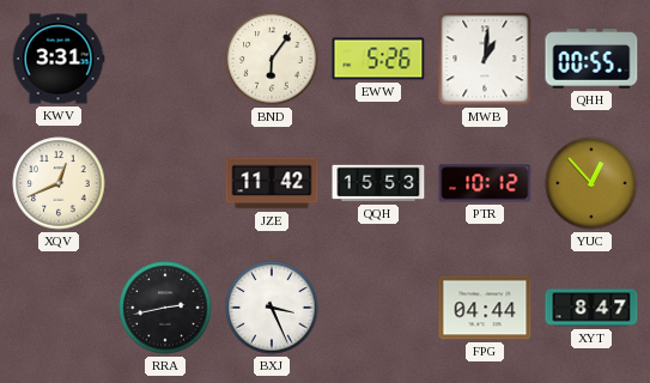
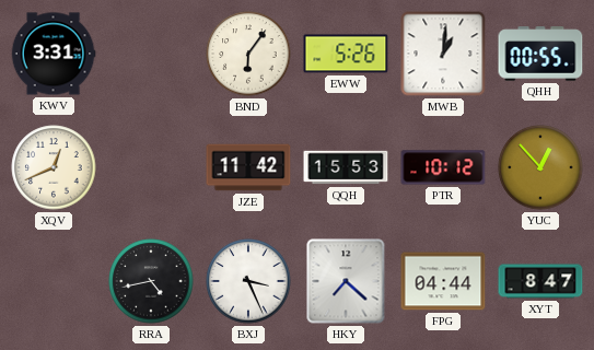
RRA: 2:43 -> 4:43 (151, 281)
HKY: none -> 7:22 (346, 281)
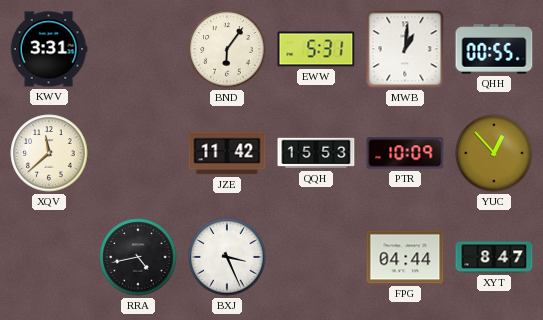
EWW: 5:26 -> 5:31 (316, 49)
XQV: 12:41 -> 11:38 (49, 153)
PTR: 10:12 -> 10:09 (405, 153)
HKY: 7:22 -> none (346, 281)
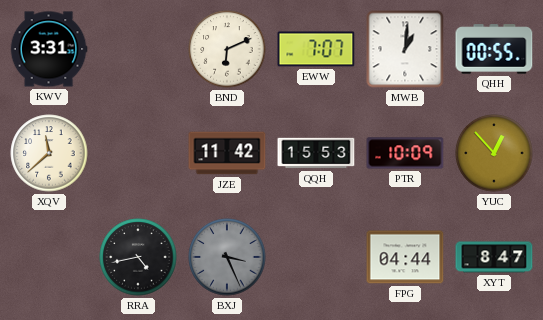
BND: 6:06 -> 6:11 (227, 49)
EWW: 5:31 -> 7:07 (316, 49)
BXJ dial: white -> grey (227, 257)
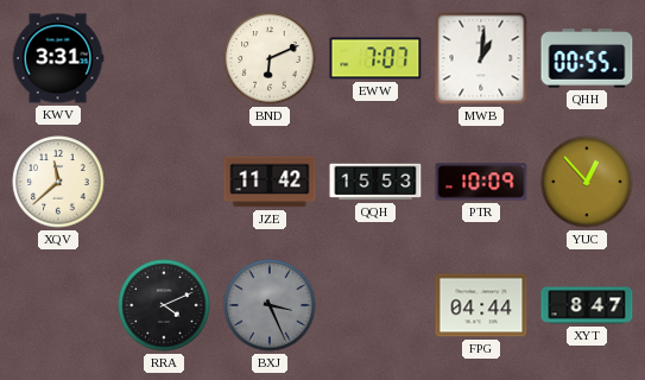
RRA: 4:43 -> 4:11 (164, 305)
